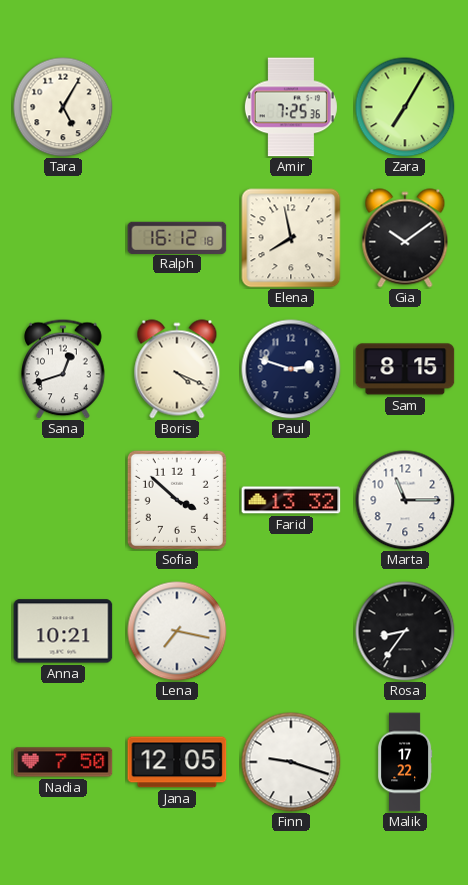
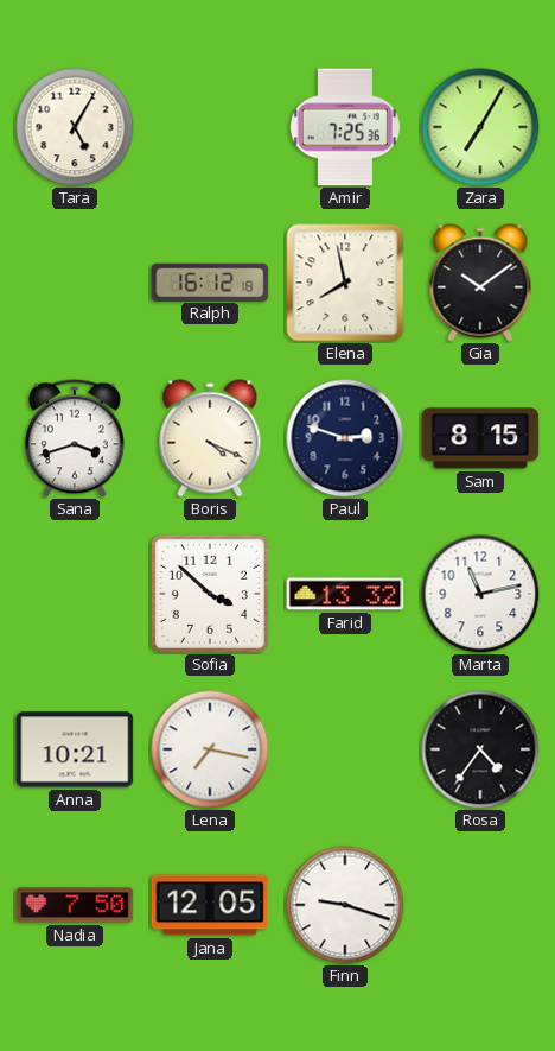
Sana: 12:42 -> 3:42 (75, 438)
Marta: 11:15 -> 11:13 (480, 594)
Rosa: 8:36 -> 4:36 (480, 749)
Malik: 17:22 -> none (405, 762)
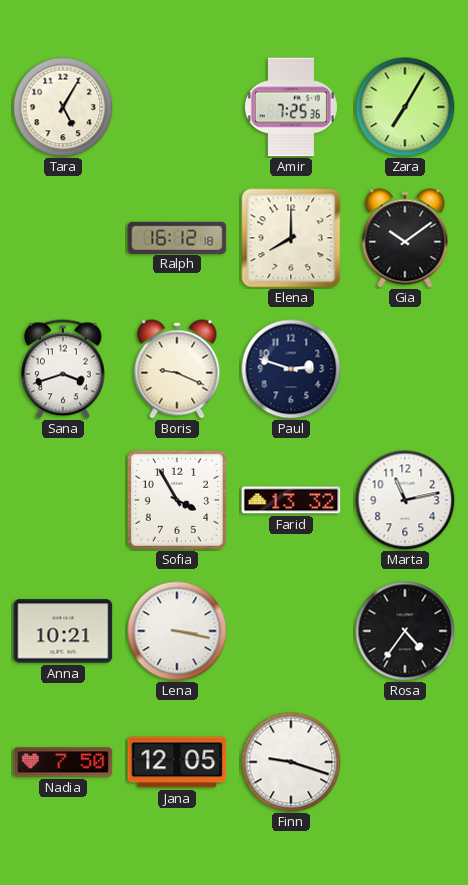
Elena: 7:58 -> 8:00 (291, 238)
Boris: 4:19 -> 9:19 (177, 369)
Sam: 8:15 -> none (480, 438)
Sofia: 3:52 -> 3:55 (177, 500)
Lena: 7:17 -> 3:17 (177, 631)
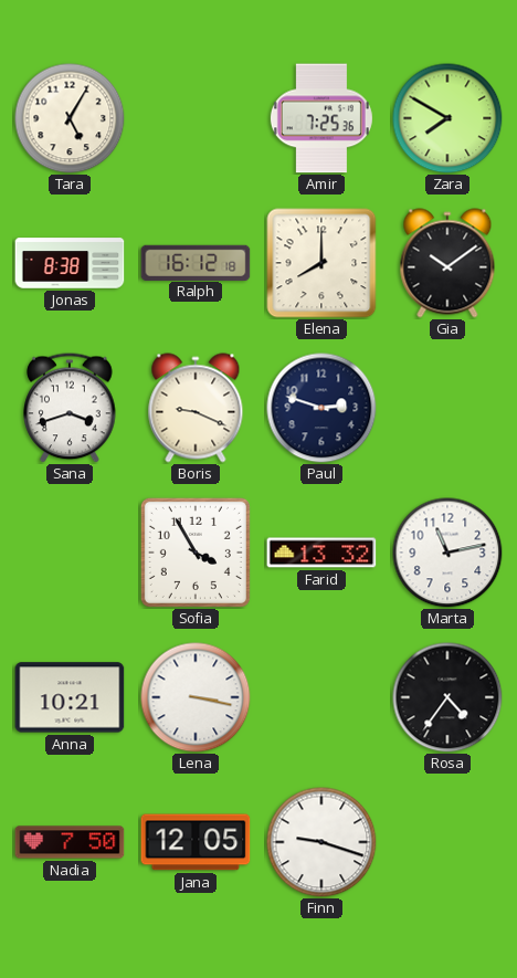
Zara: 7:05 -> 7:50 (447, 118)
Jonas: none -> 8:38 (70, 263)
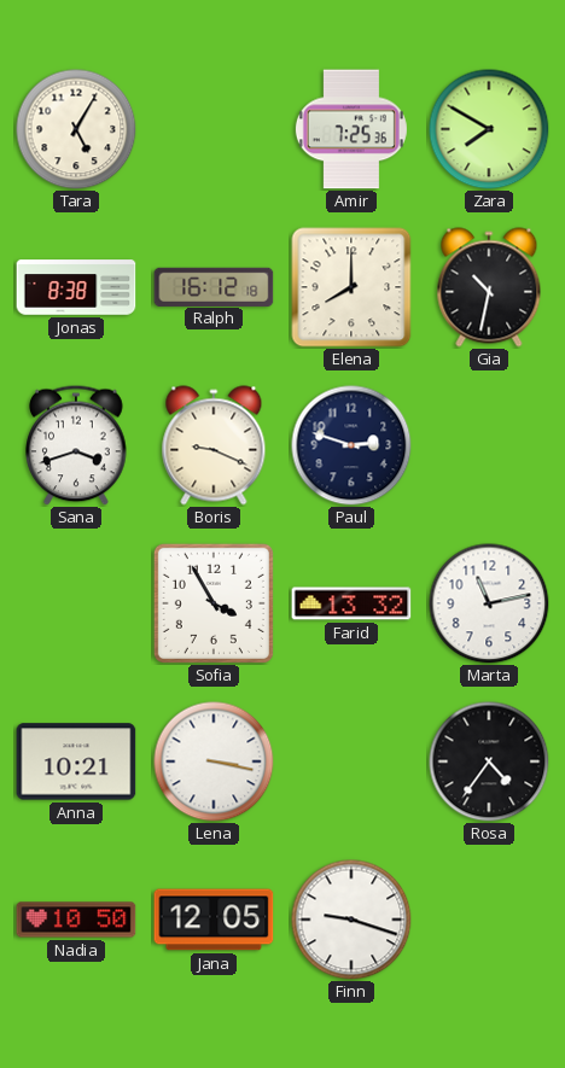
Gia: 10:09 -> 10:32 (489, 287)
Nadia: 7:50 -> 10:50 (76, 920)
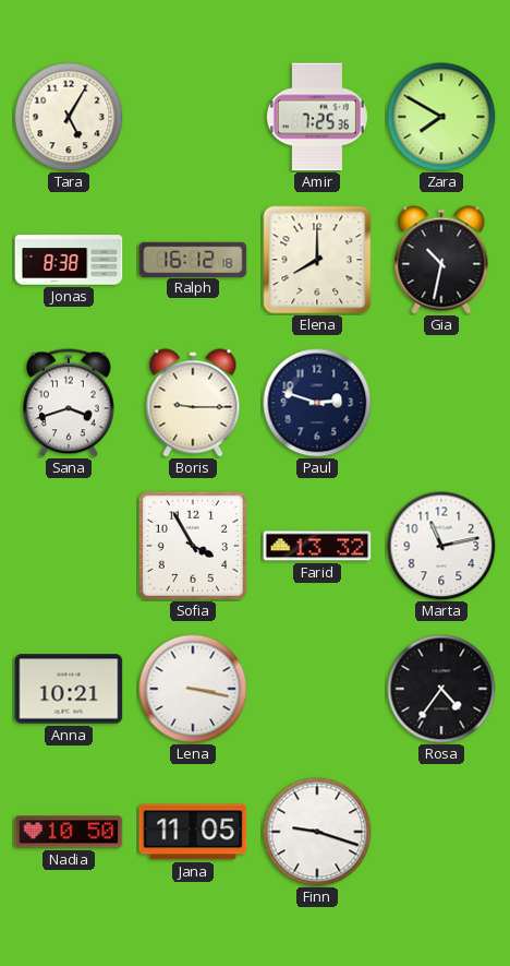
Boris: 9:19 -> 9:15 (193, 403)
Jana: 12:05 -> 11:05 (193, 832)
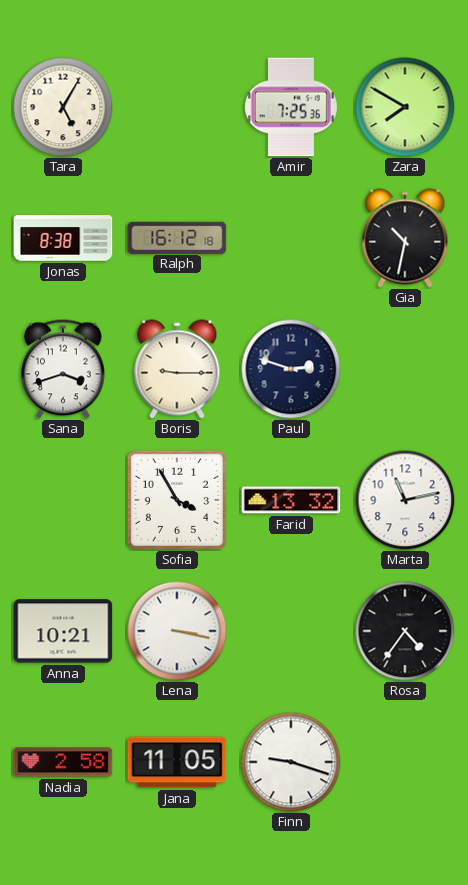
Elena: 8:00 -> none (317, 260)
Nadia: 10:50 -> 2:58 (63, 762)
